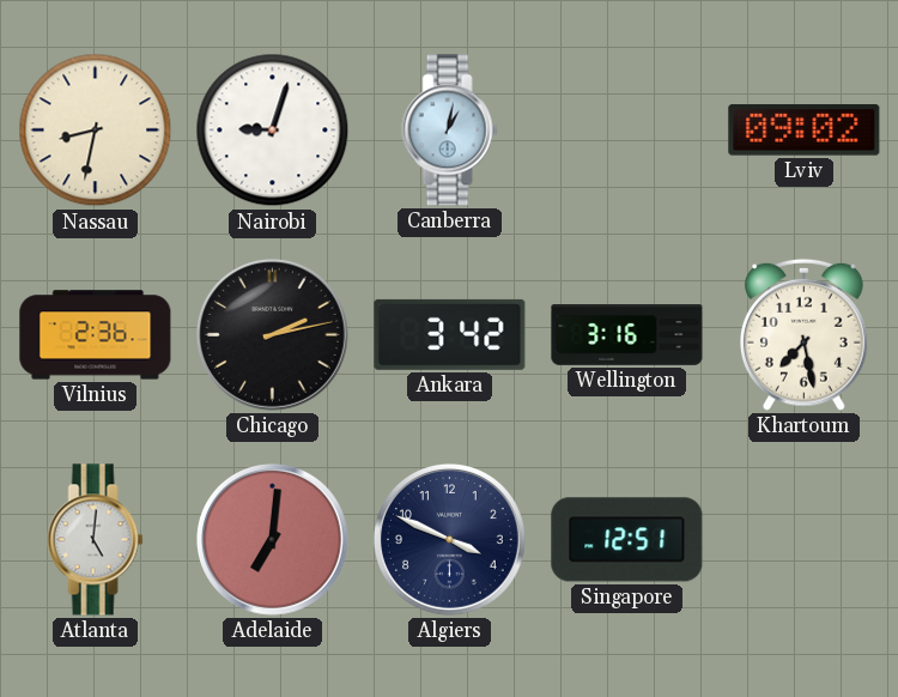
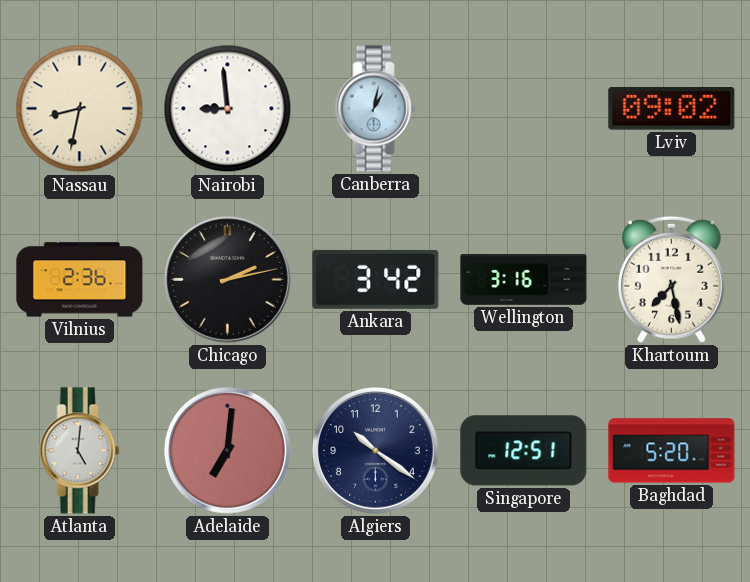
Nairobi: 9:03 -> 8:59 (228, 109)
Algiers: 3:49 -> 10:21 (376, 450)
Baghdad: none -> 5:20 (672, 451)
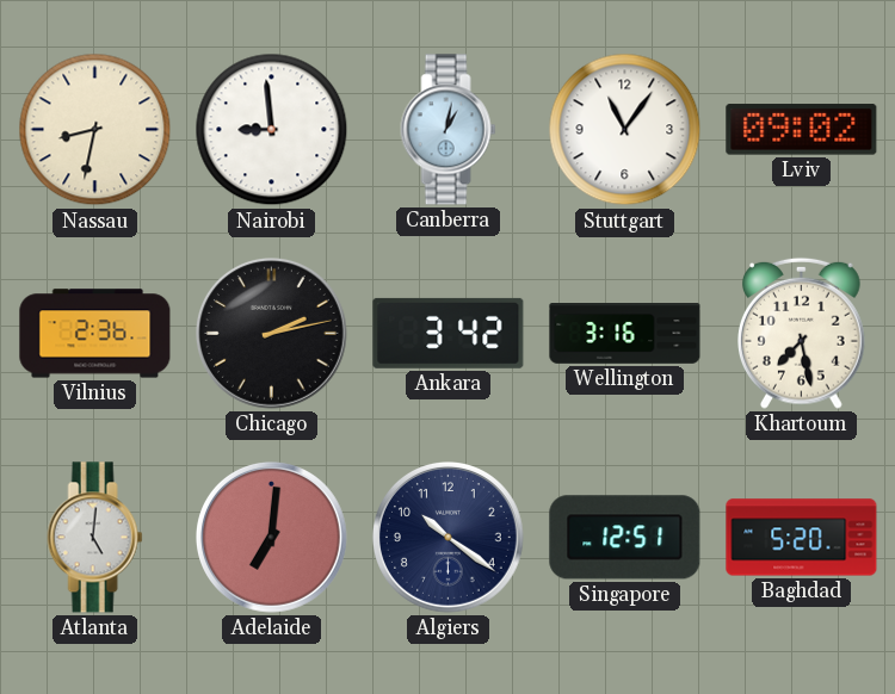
Stuttgart: none -> 11:06 (625, 130)
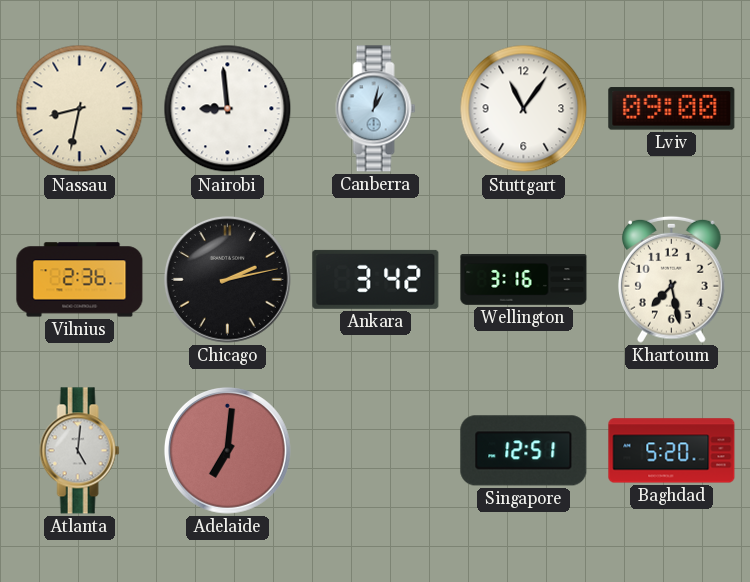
Lviv: 09:02 -> 09:00 (672, 109)
Algiers: 10:21 -> none (449, 537)
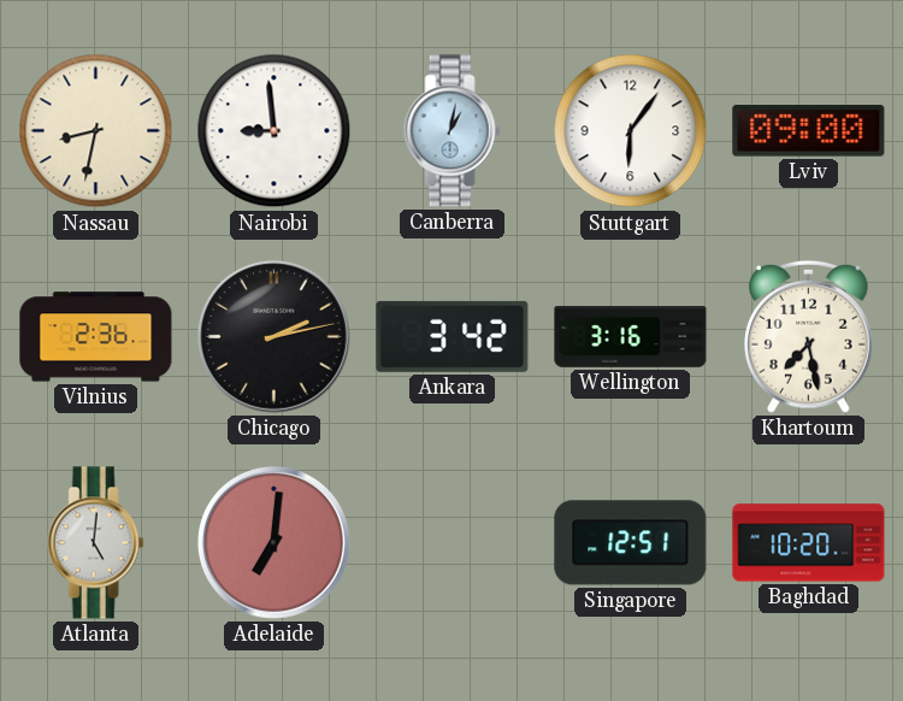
Stuttgart: 11:06 -> 6:06 (631, 131)
Baghdad: 5:20 -> 10:20 (809, 543)
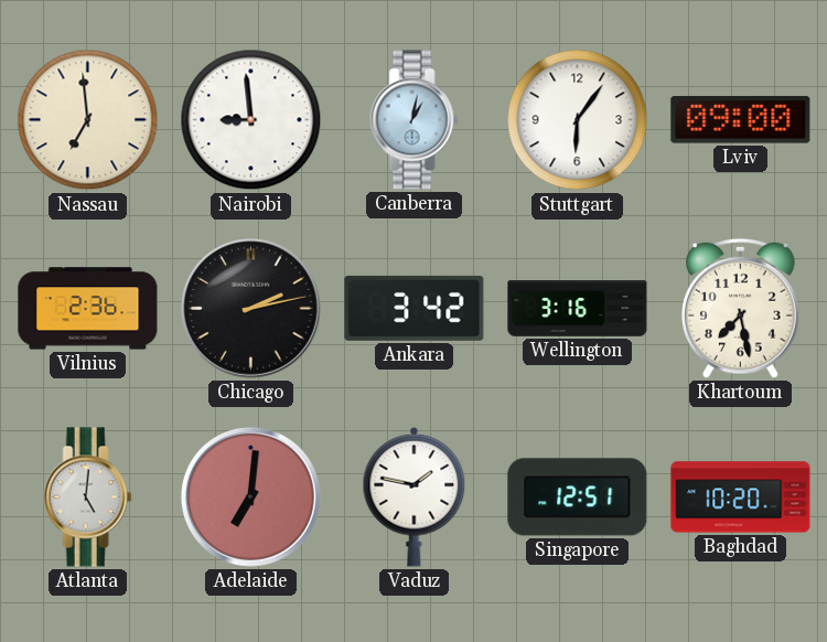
Nassau: 8:32 -> 6:59 (88, 120)
Vaduz: none -> 1:47 (415, 496)
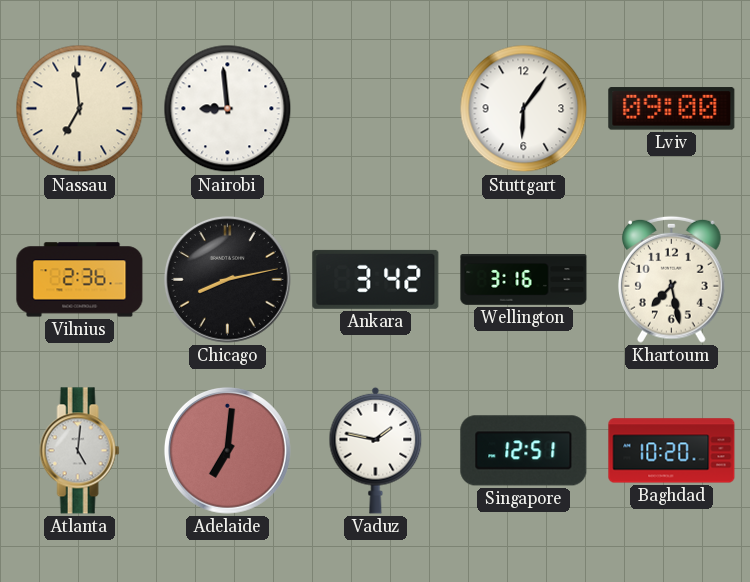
Canberra: 1:02 -> none (415, 120)
Chicago: 2:13 -> 8:13 (228, 279)
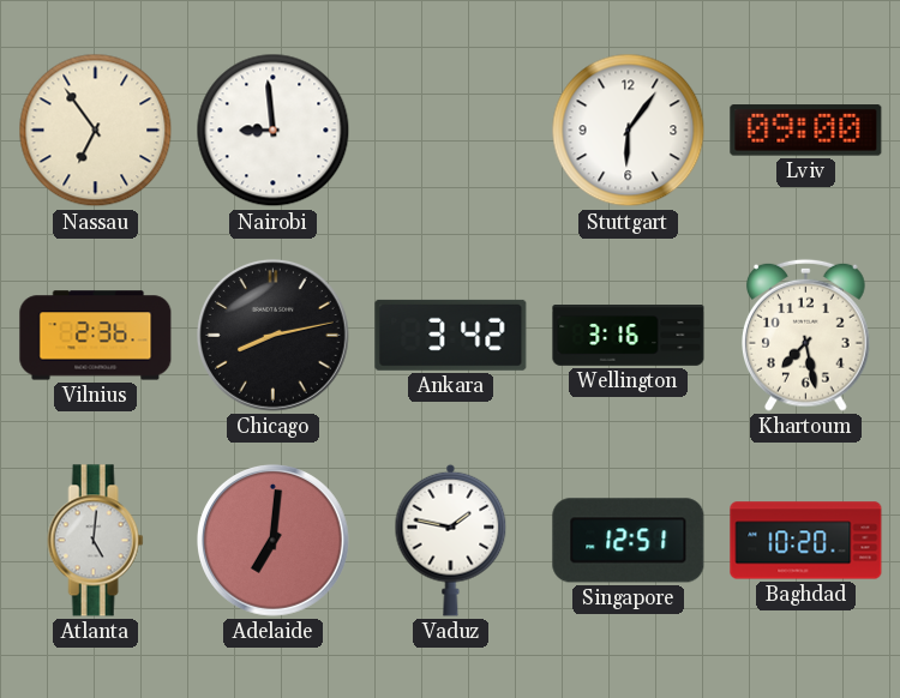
Nassau: 6:59 -> 6:54 (96, 131)
